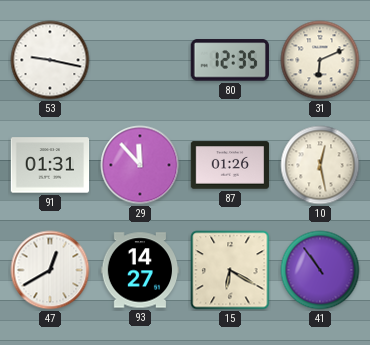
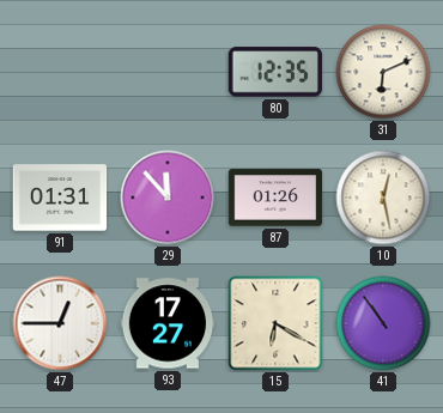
53: 9:17 -> none (50, 60)
47: 12:40 -> 12:45 (60, 323)
93: 14:27 -> 17:27 (168, 323)
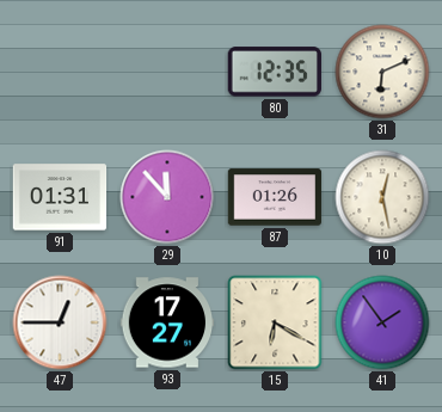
41: 10:54 -> 1:54 (382, 322)
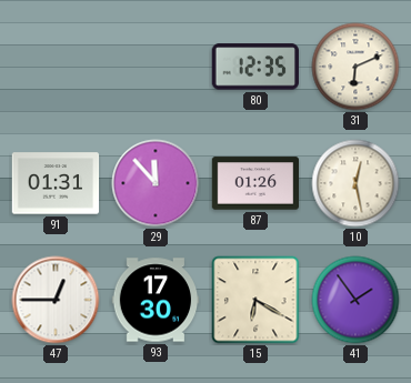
93: 17:27 -> 17:30 (156, 300)
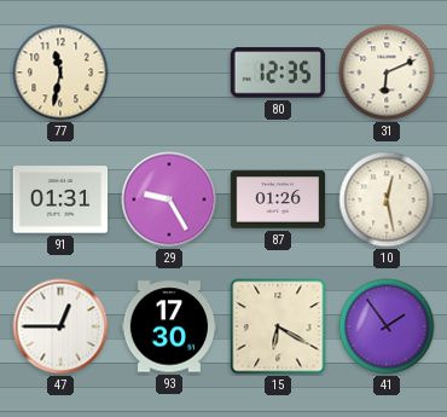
77: none -> 11:32 (60, 73)
29: 11:53 -> 9:25 (169, 199)
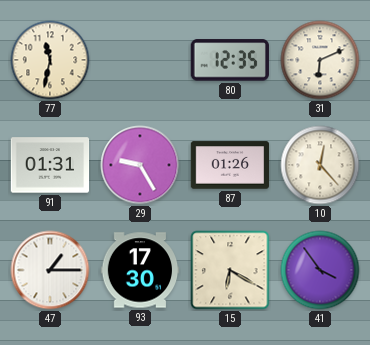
10: 12:28 -> 12:23 (320, 165)
47: 12:45 -> 1:15 (50, 270)
41: 1:54 -> 3:54 (320, 270)
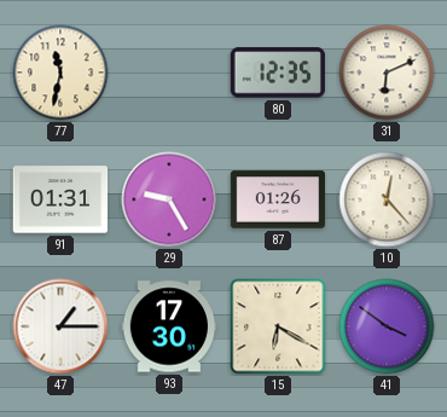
41: 3:54 -> 3:51 (387, 326)
